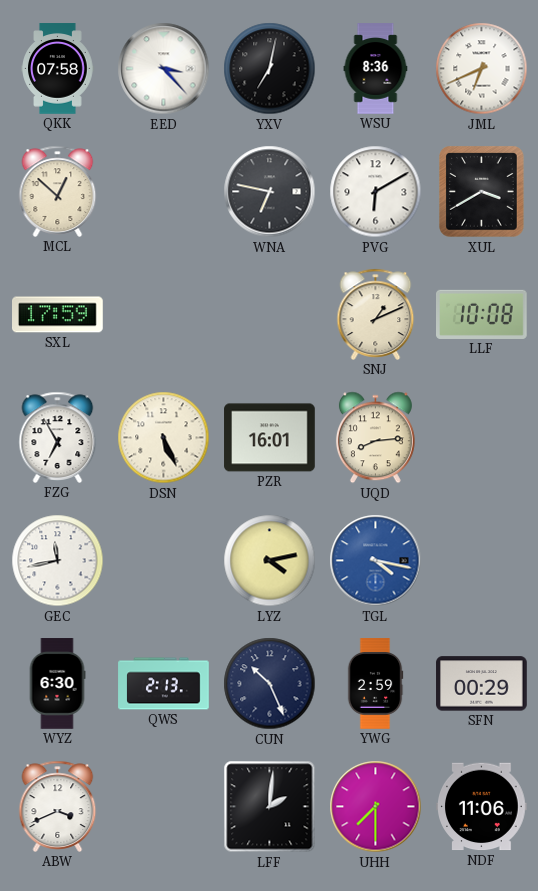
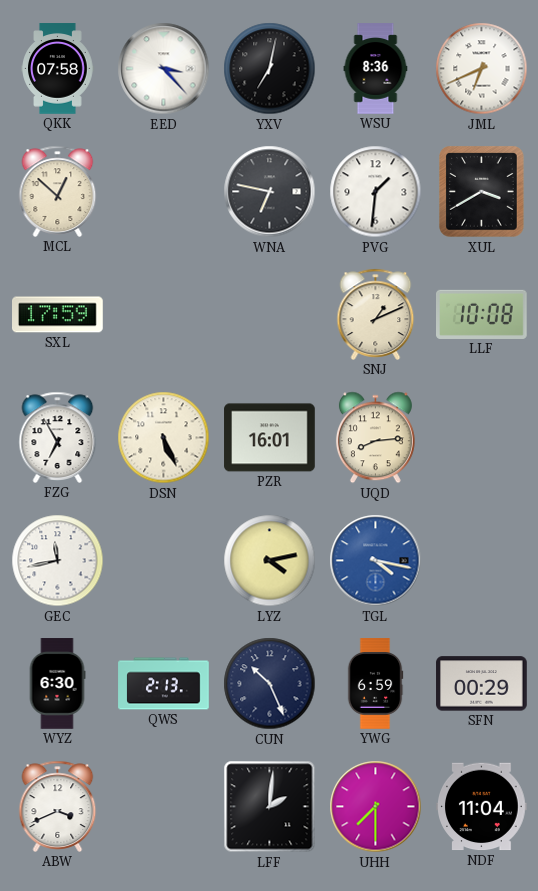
PVG: 6:10 -> 1:31 (376, 192)
YWG: 2:59 -> 6:59 (375, 684)
NDF: 11:06 -> 11:04 (482, 807)
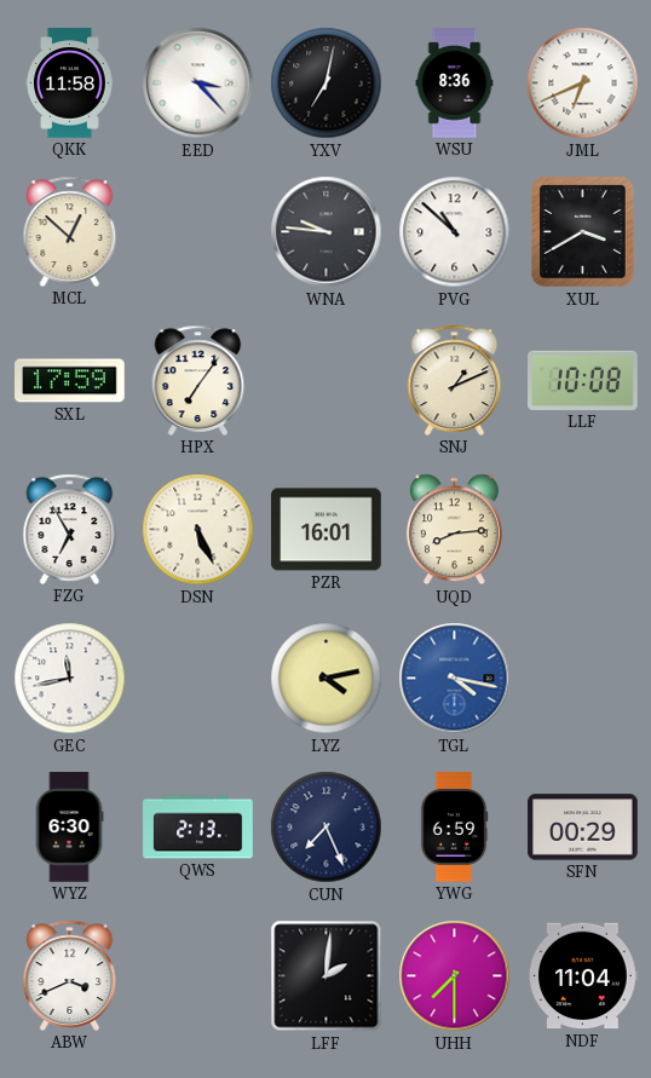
QKK: 07:58 -> 11:58 (70, 83)
WNA: 6:47 -> 9:46 (327, 232)
PVG: 1:31 -> 10:52 (455, 232)
HPX: none -> 7:06 (198, 380)
CUN: 10:26 -> 7:26 (327, 828)
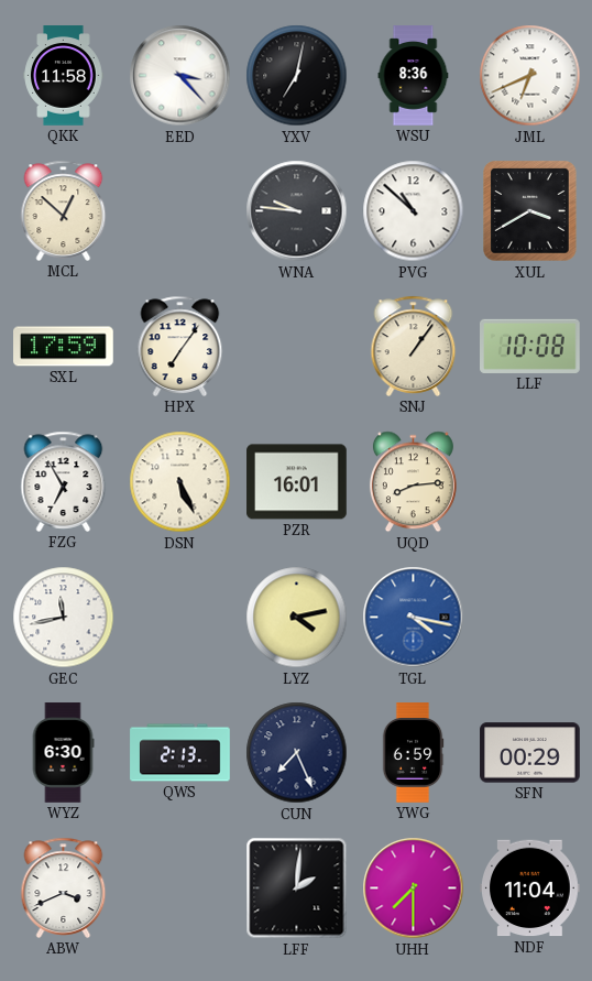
SNJ: 1:11 -> 1:06 (414, 346)
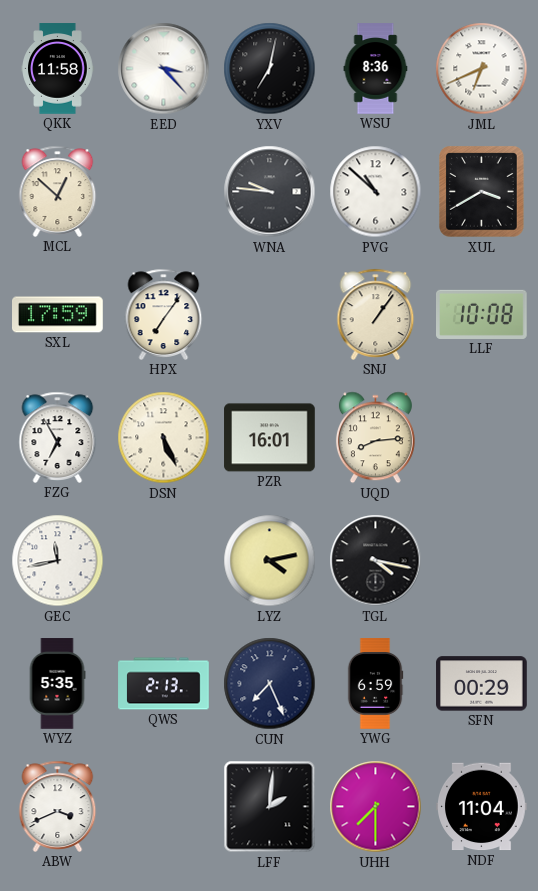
TGL dial: blue -> black (376, 561)
WYZ: 6:30 -> 5:35 (57, 684)
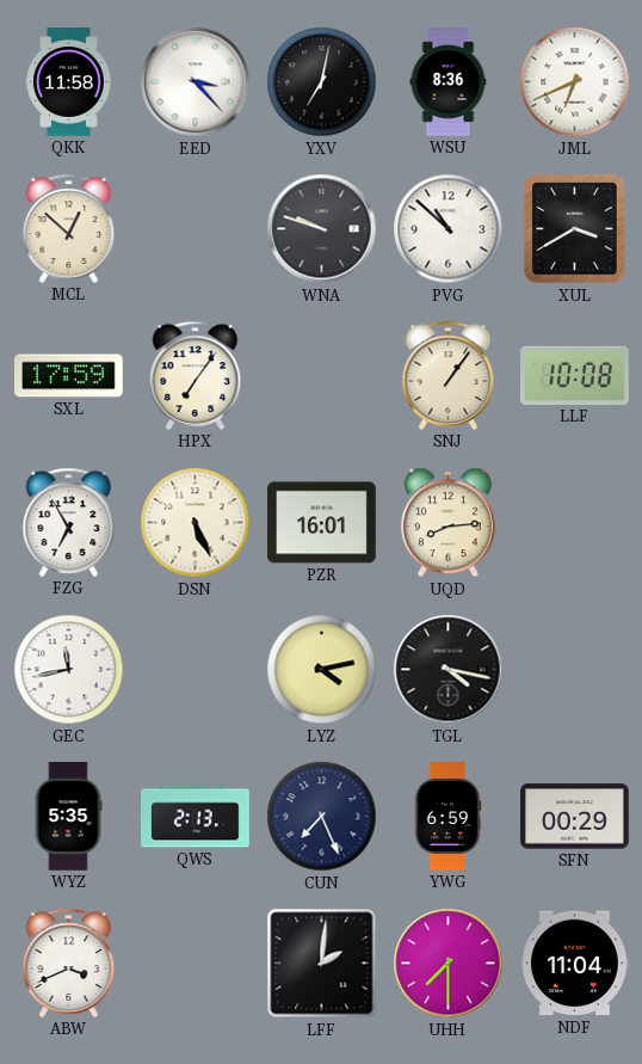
WNA: 9:46 -> 9:48 (322, 229)
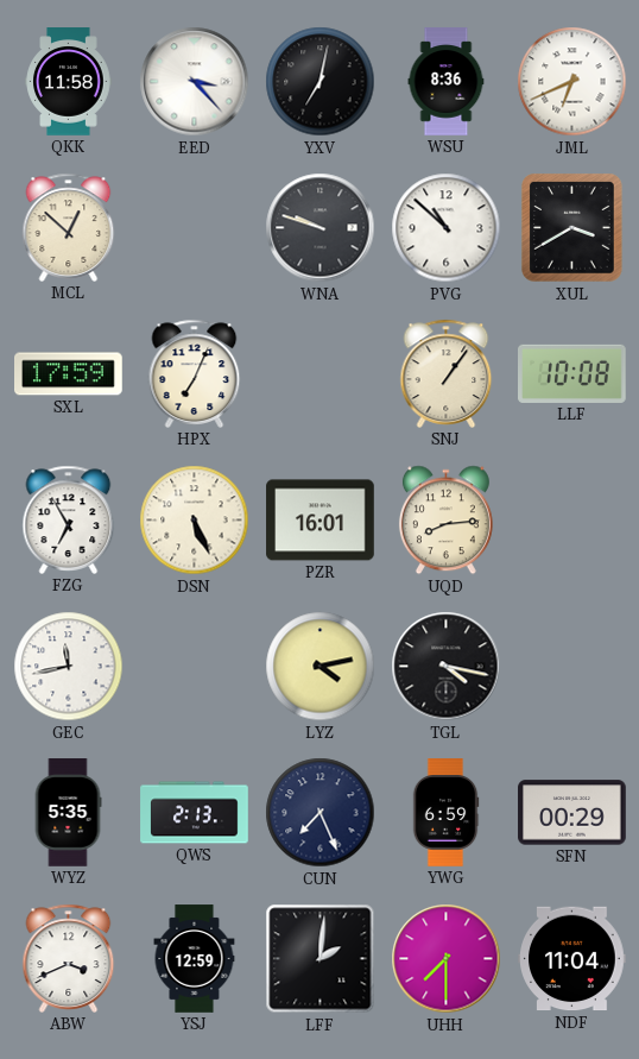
HPX: 7:06 -> 7:04 (195, 373)
YSJ: none -> 12:59 (195, 959)
